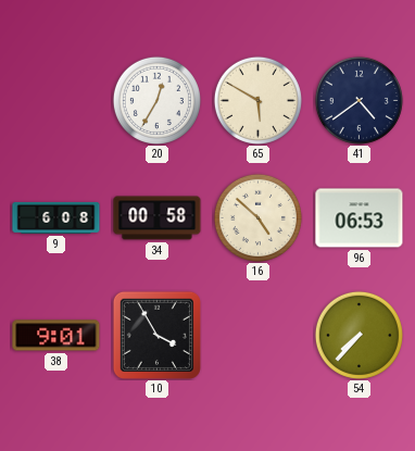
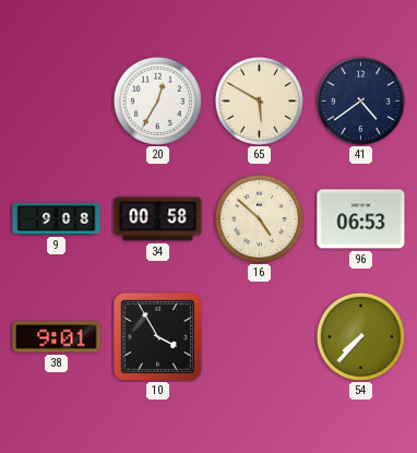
9: 6:08 -> 9:08 (57, 218)
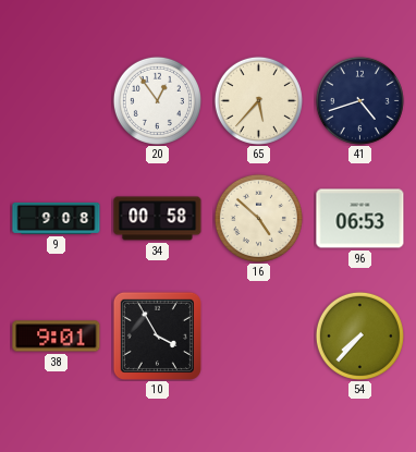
20: 12:35 -> 12:54 (157, 100)
65: 5:50 -> 5:37 (258, 100)
41: 4:39 -> 4:42 (359, 100)
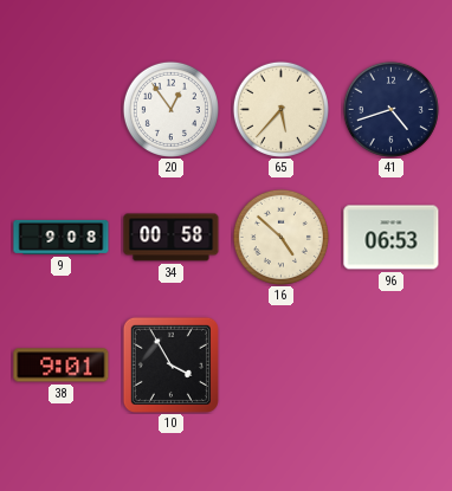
54: 7:37 -> none (359, 335)
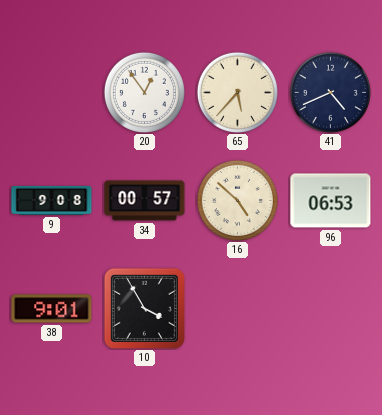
41: 4:42 -> 4:41 (330, 92)
34: 00:58 -> 00:57 (145, 201)
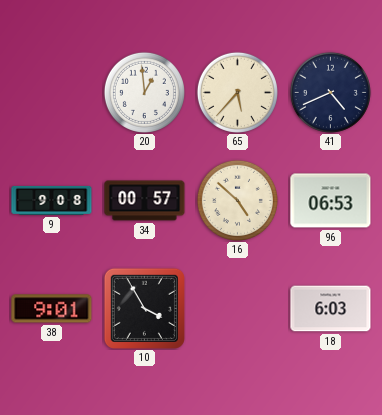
20: 12:54 -> 12:59 (144, 92)
18: none -> 6:03 (331, 309)
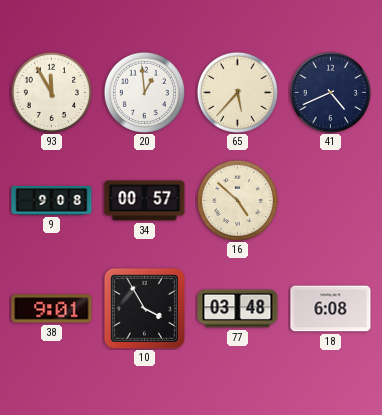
93: none -> 11:55 (51, 92)
96: 06:53 -> none (331, 201)
77: none -> 03:48 (238, 309)
18: 6:03 -> 6:08 (331, 309)
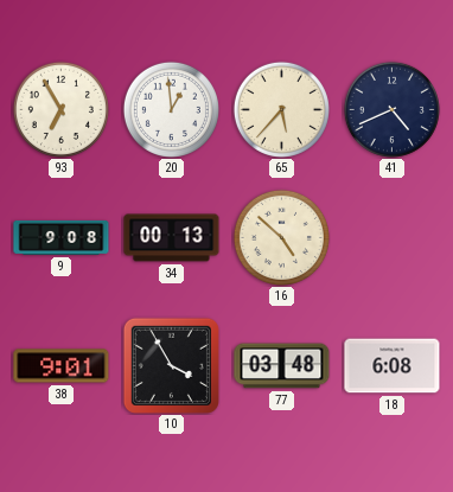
93: 11:55 -> 6:55 (60, 109)
34: 00:57 -> 00:13 (172, 238)
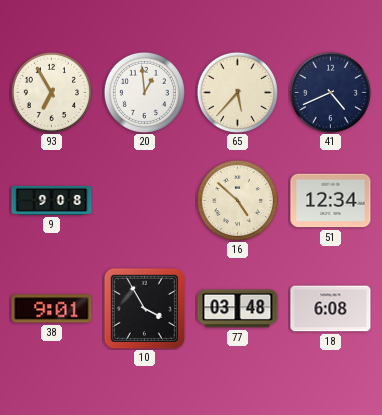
34: 00:13 -> none (172, 238)
51: none -> 12:34 (331, 201)
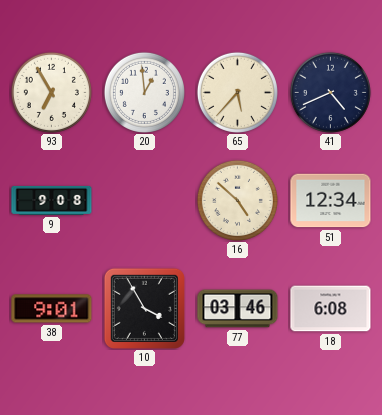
77: 03:48 -> 03:46 (238, 309)
